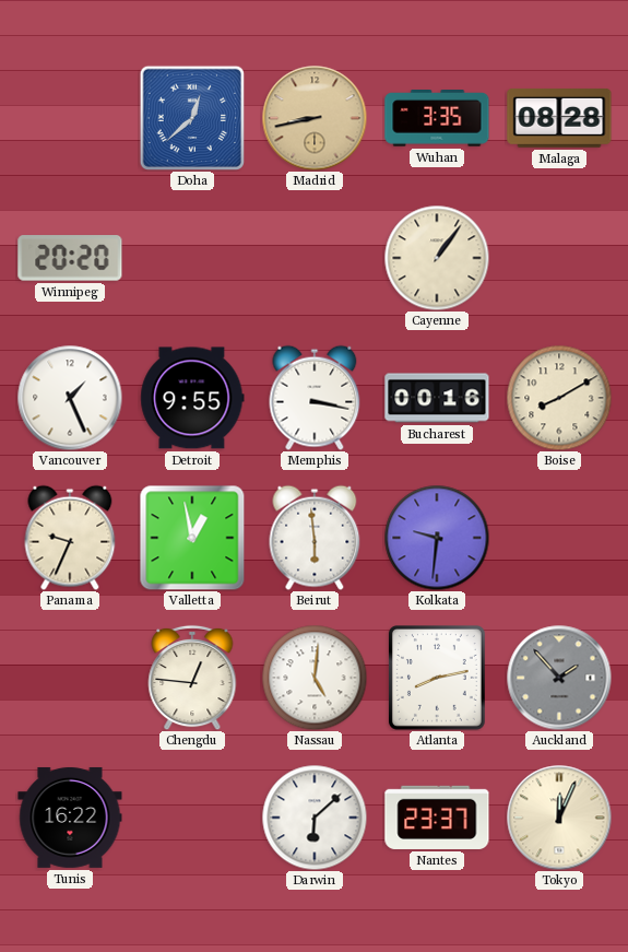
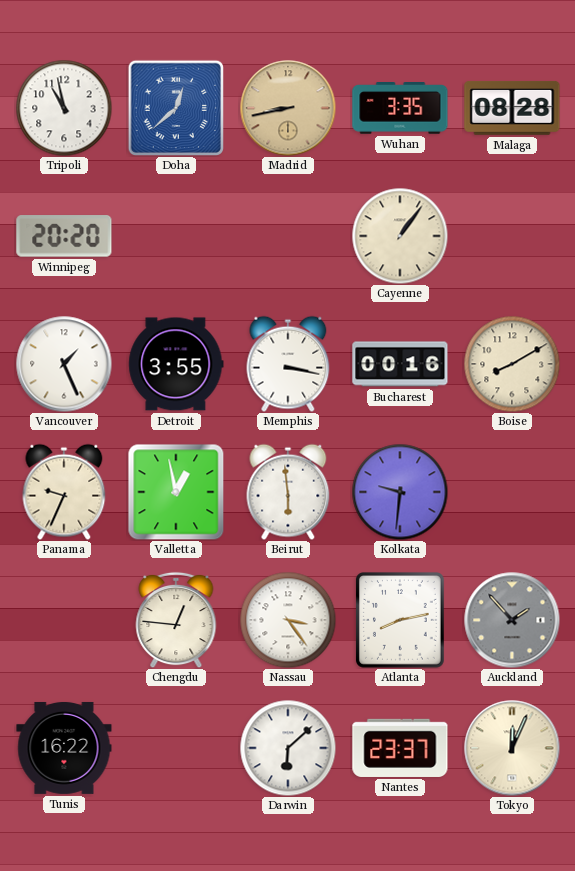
Tripoli: none -> 10:58 (64, 108)
Detroit: 9:55 -> 3:55 (176, 364)
Nassau: 5:01 -> 3:24 (288, 620)
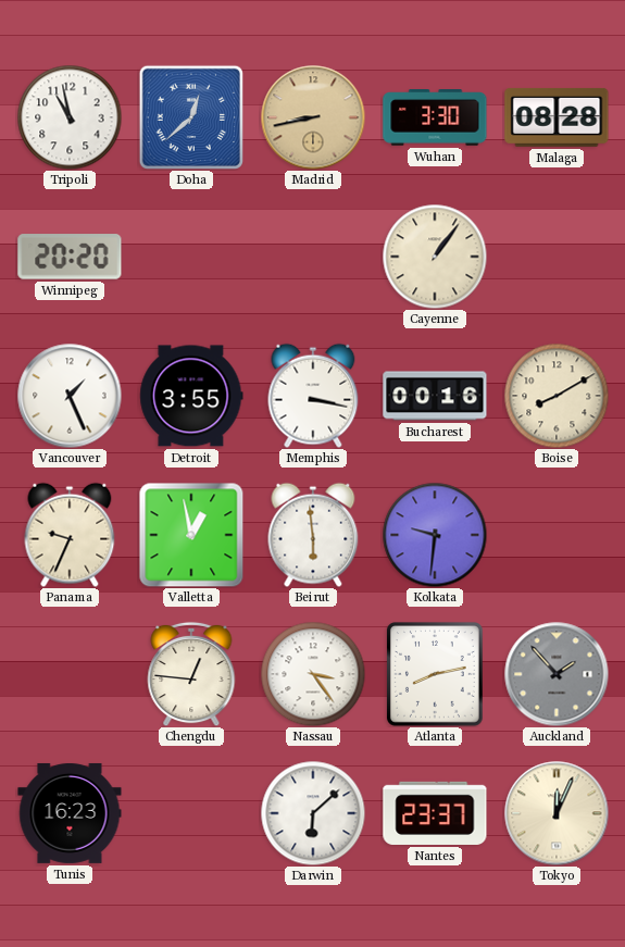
Wuhan: 3:35 -> 3:30 (435, 119)
Tunis: 16:22 -> 16:23 (70, 813)
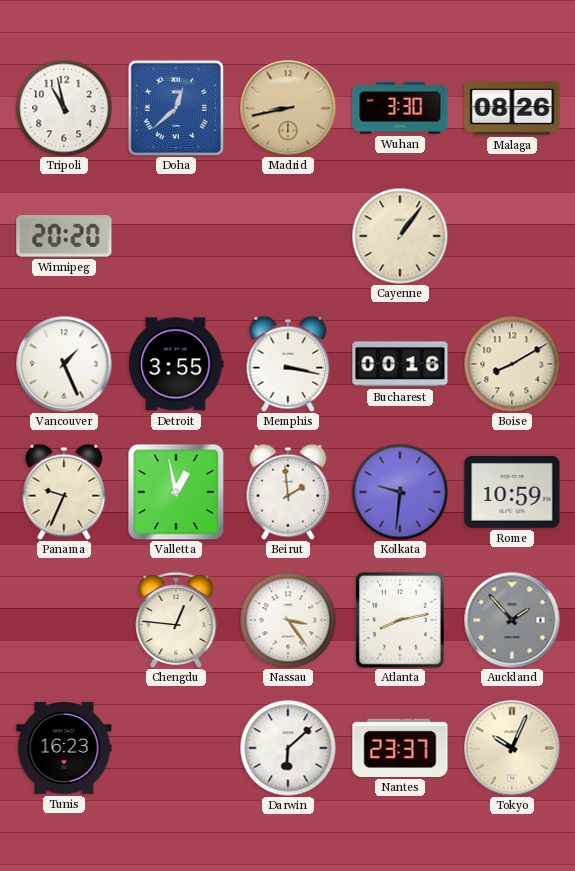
Malaga: 08:28 -> 08:26 (512, 108)
Beirut: 5:59 -> 1:59 (288, 492)
Rome: none -> 10:59 (512, 492)
Tokyo: 12:04 -> 10:04 (512, 748)
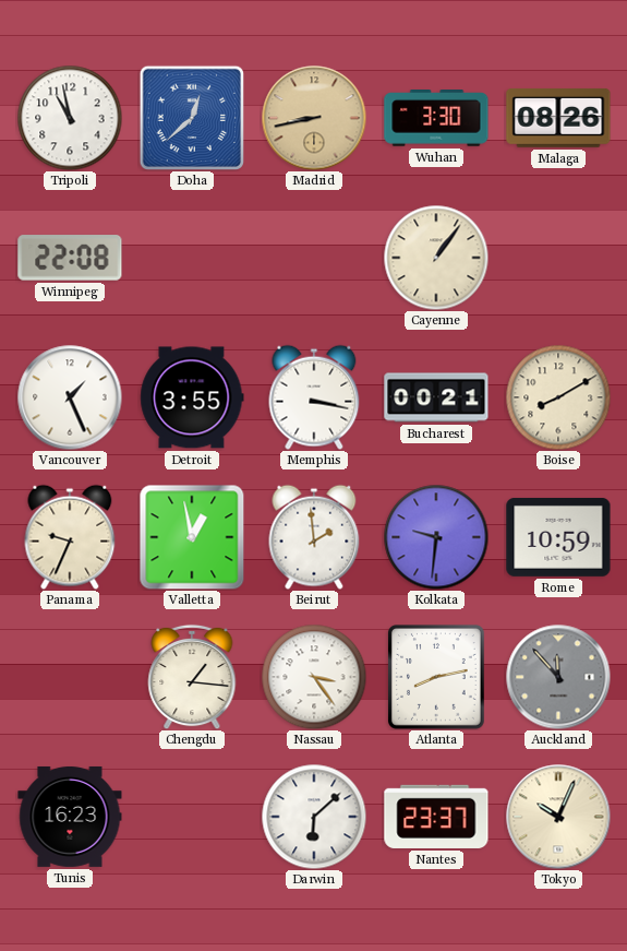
Winnipeg: 20:20 -> 22:08 (70, 258)
Bucharest: 00:16 -> 00:21 (436, 397)
Chengdu: 12:46 -> 1:16 (192, 677)
Auckland: 1:53 -> 11:53 (558, 677)
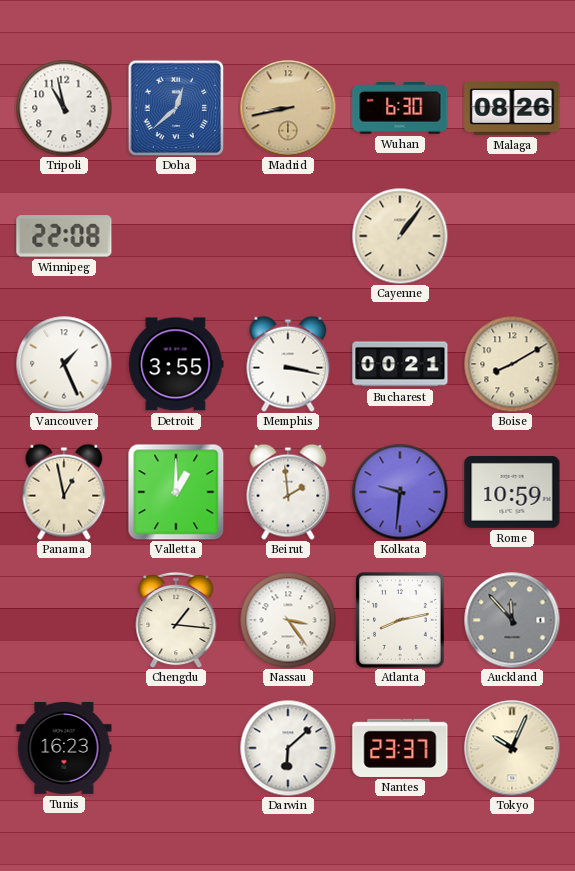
Wuhan: 3:30 -> 6:30 (400, 109)
Panama: 9:34 -> 12:58 (64, 492)
Valletta: 12:58 -> 1:00 (176, 492)
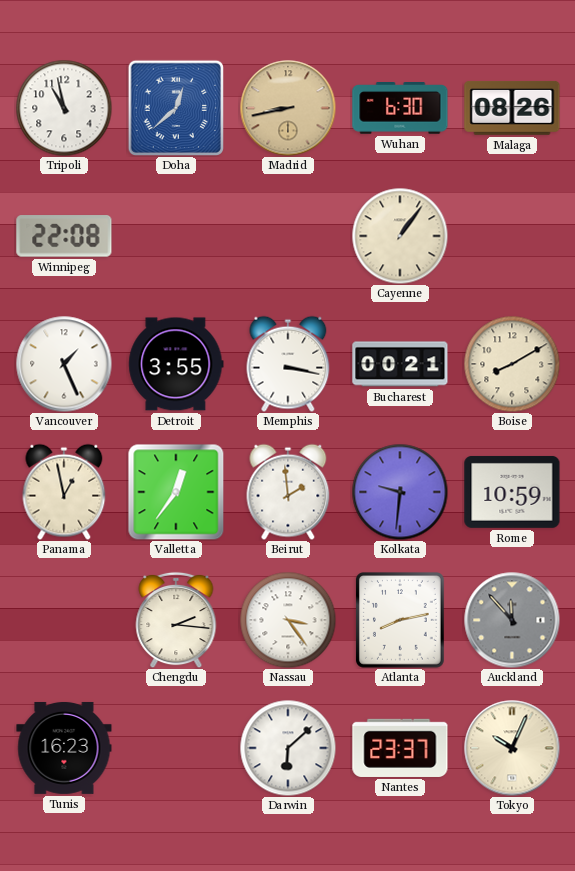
Valletta: 1:00 -> 12:36 (176, 492)
Chengdu: 1:16 -> 2:16 (176, 620)
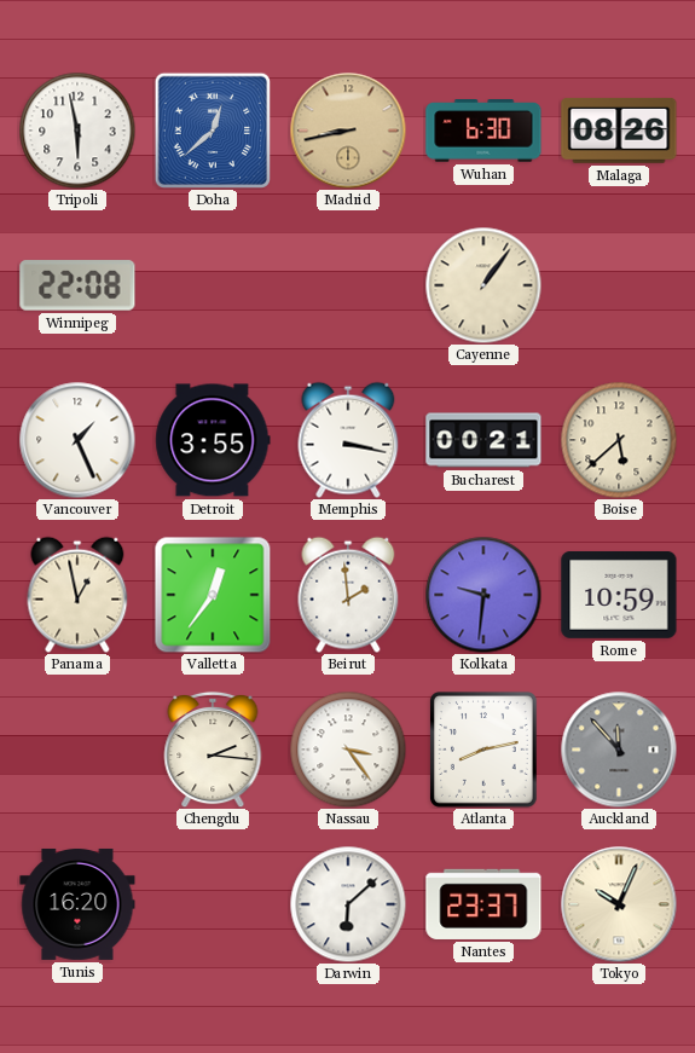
Tripoli: 10:58 -> 5:58 (77, 131)
Boise: 8:10 -> 5:38 (619, 440)
Tunis: 16:23 -> 16:20 (77, 904)
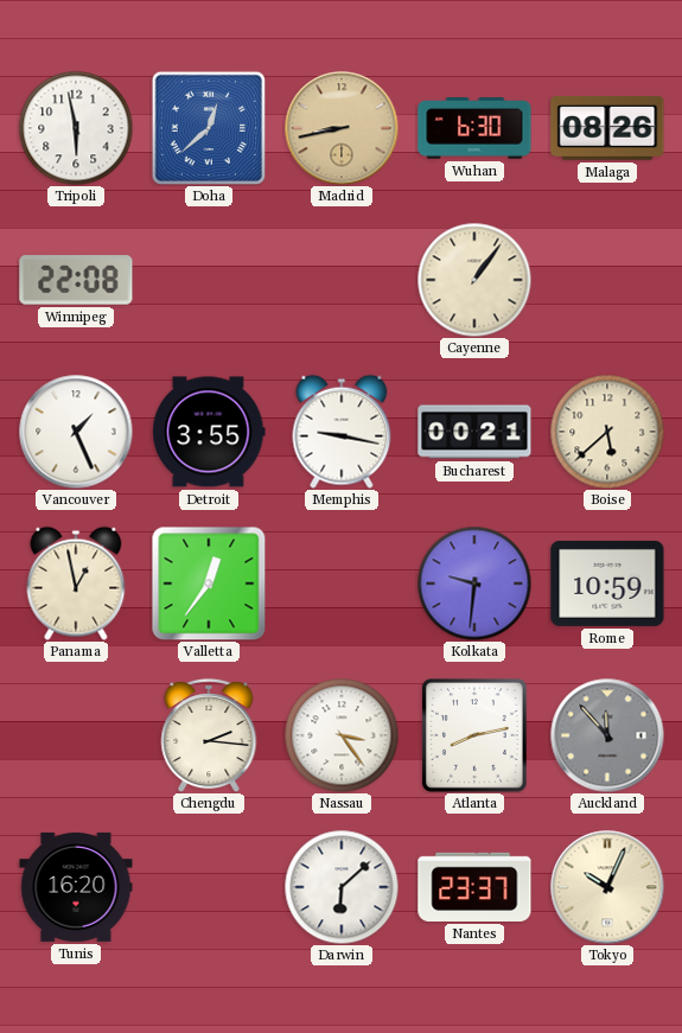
Memphis: 3:17 -> 9:17 (342, 432)
Beirut: 1:59 -> none (348, 595)
